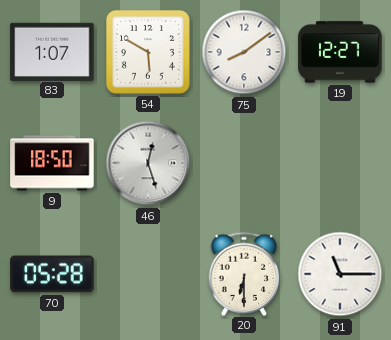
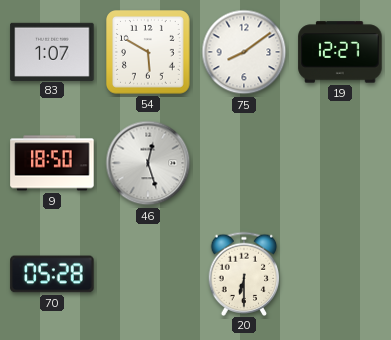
91: 11:15 -> none (340, 274)
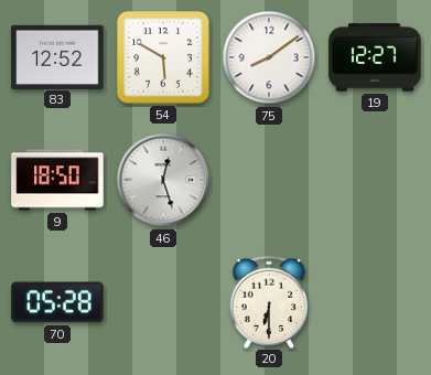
83: 1:07 -> 12:52 (57, 56)
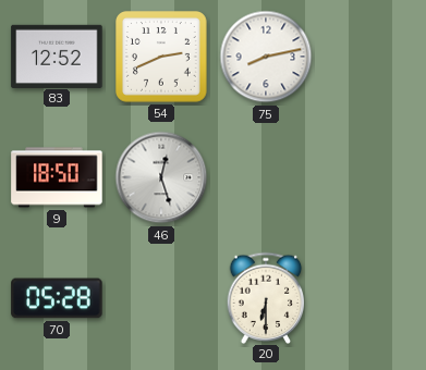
54: 5:50 -> 2:41 (162, 58)
75: 8:09 -> 8:13 (266, 57)
19: 12:27 -> none (375, 57)
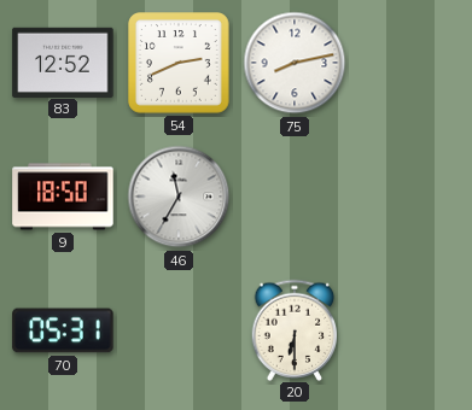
46: 12:27 -> 11:35 (179, 197)
70: 05:28 -> 05:31 (63, 330)
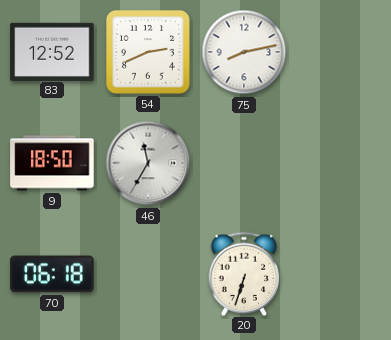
70: 05:31 -> 06:18 (52, 274)
20: 6:30 -> 6:33 (244, 273)
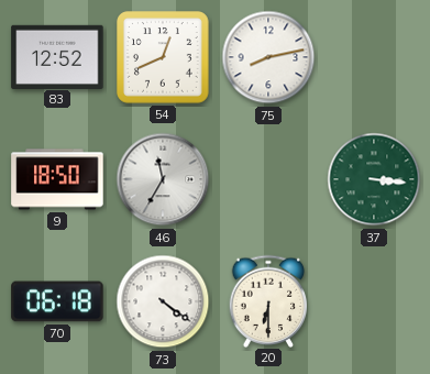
54: 2:41 -> 12:41 (164, 58)
37: none -> 3:16 (374, 179)
73: none -> 4:21 (163, 301)
20: 6:33 -> 6:30 (268, 300)
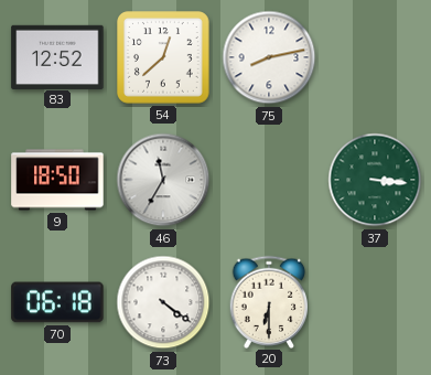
54: 12:41 -> 12:38 (164, 58)
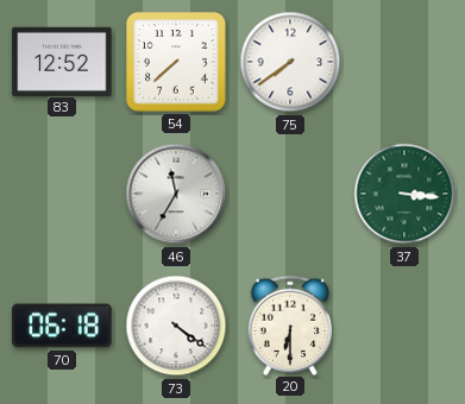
54: 12:38 -> 7:38 (177, 63)
75: 8:13 -> 7:39 (290, 62)
9: 18:50 -> none (57, 180)
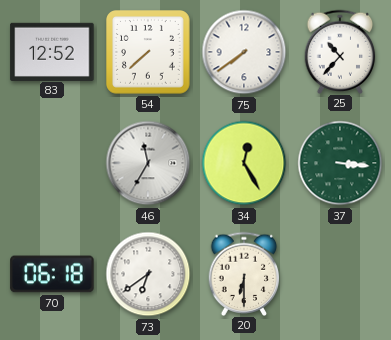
25: none -> 10:37 (340, 51)
34: none -> 12:25 (244, 163)
73: 4:21 -> 6:39 (148, 274)
